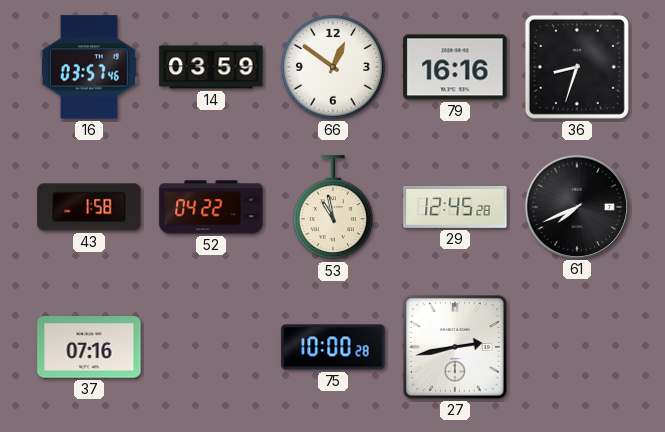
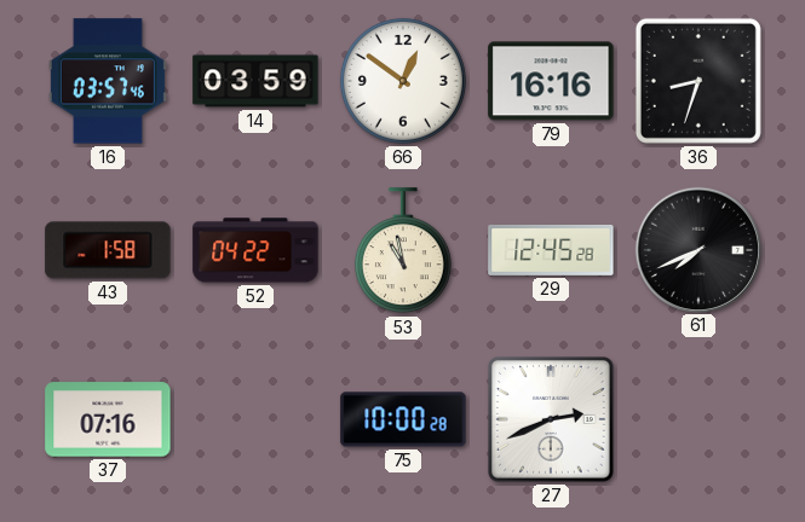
27: 2:43 -> 2:41 (552, 420)
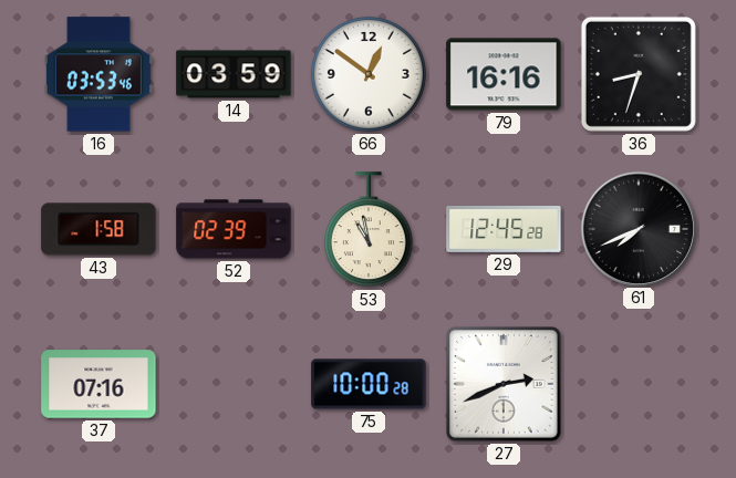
16: 03:57 -> 03:53 (99, 74)
52: 04:22 -> 02:39 (234, 229)
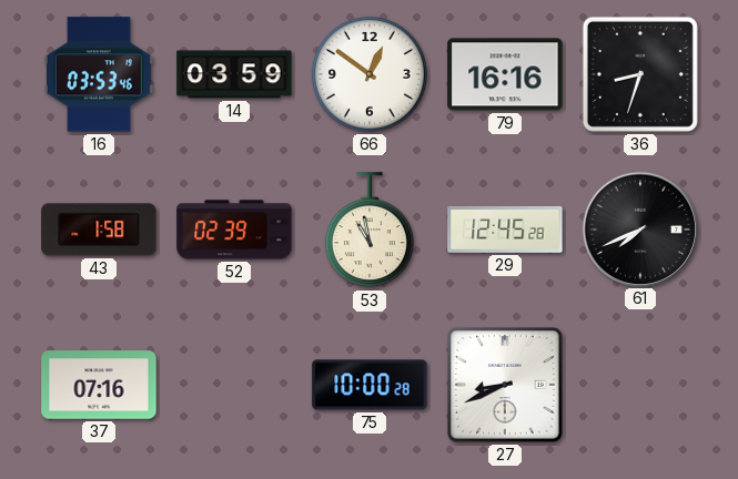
27: 2:41 -> 8:41 (506, 386)
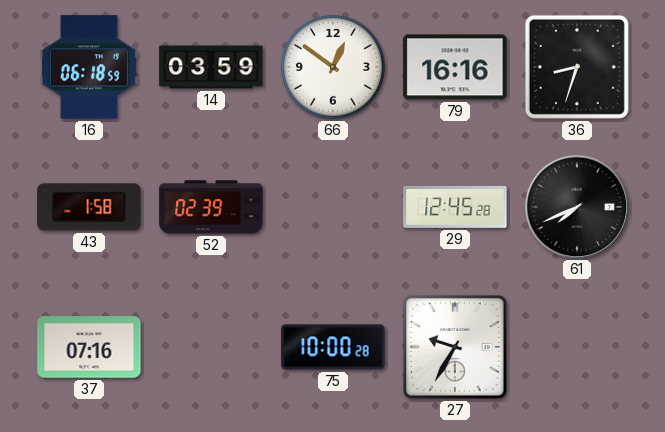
16: 03:53 -> 06:18 (89, 67)
53: 10:58 -> none (370, 231)
27: 8:41 -> 9:35 (456, 348)
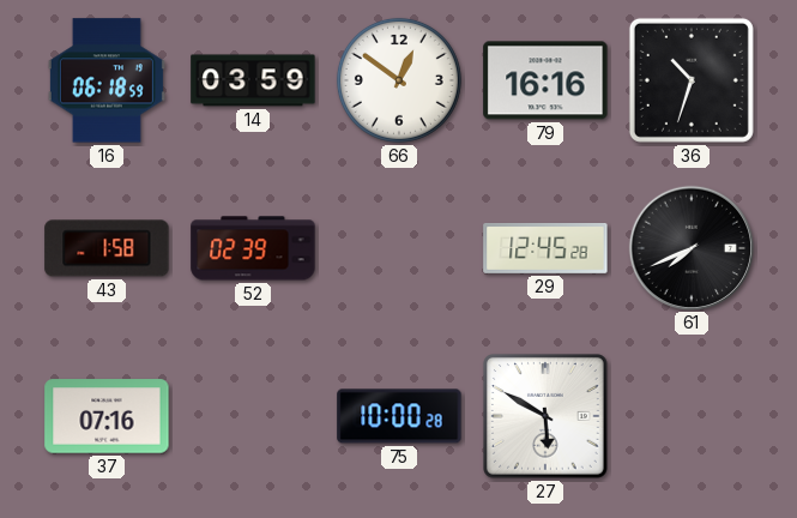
36: 8:33 -> 10:33 (692, 80)
27: 9:35 -> 5:50 (547, 417)
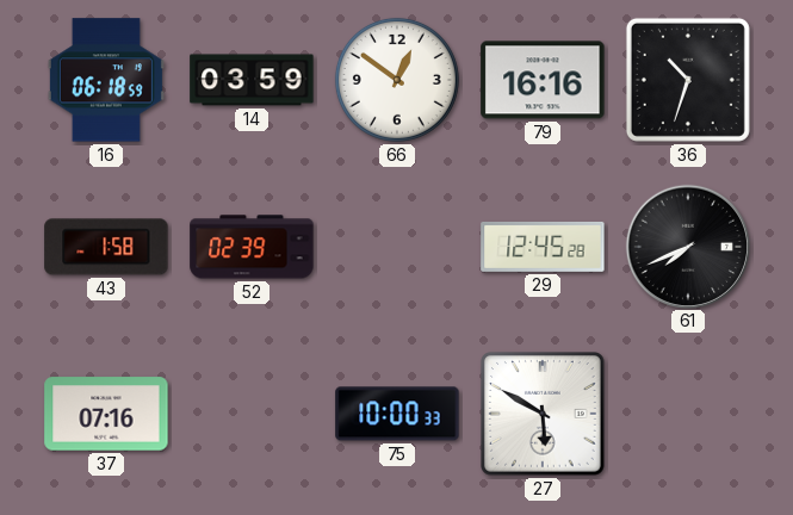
75: 10:00:28 -> 10:00:33 (397, 414)
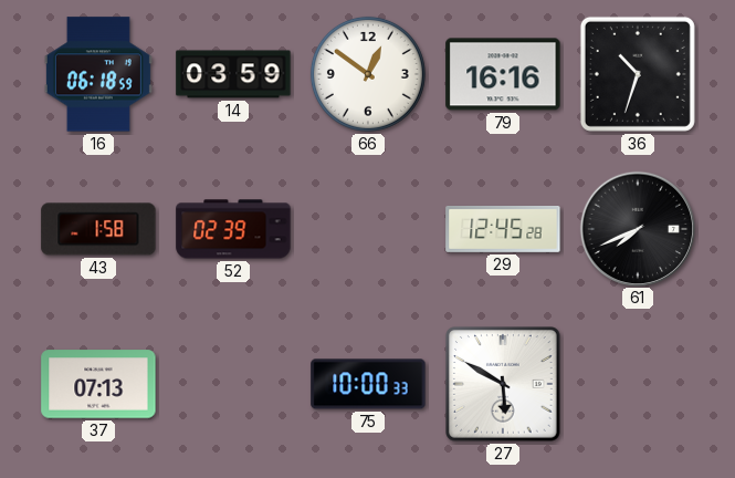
37: 07:16 -> 07:13 (98, 384)
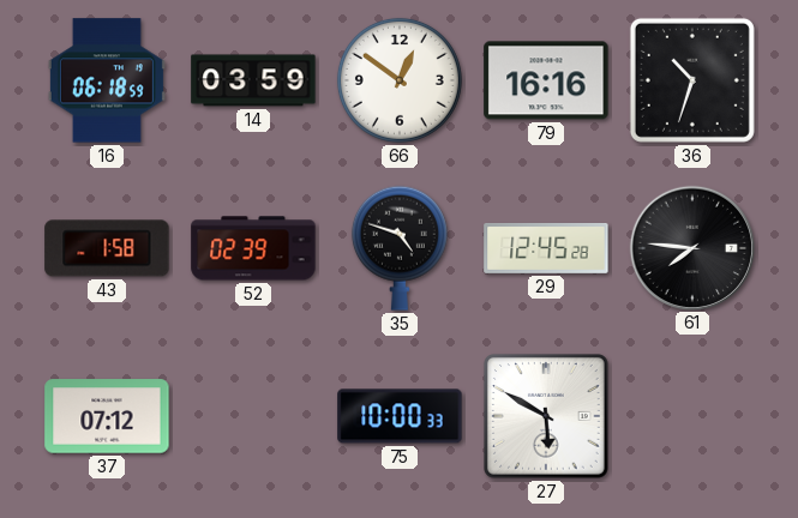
35: none -> 4:48 (400, 248)
61: 7:41 -> 7:46 (691, 247)
37: 07:13 -> 07:12 (107, 416)
